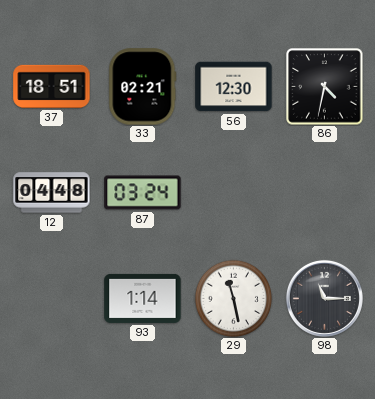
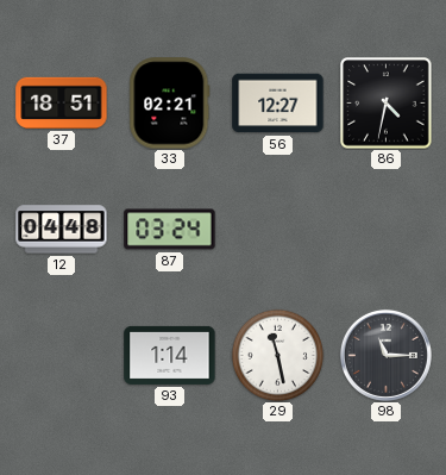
56: 12:30 -> 12:27 (278, 104)
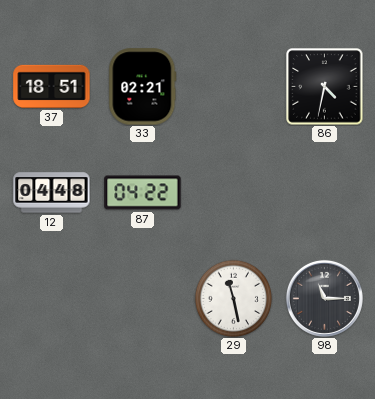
56: 12:27 -> none (278, 104)
87: 03:24 -> 04:22 (143, 193)
93: 1:14 -> none (170, 355)
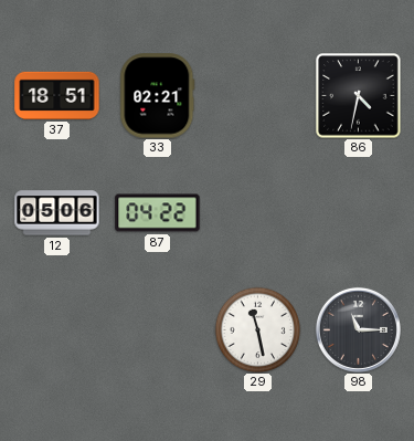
12: 04:48 -> 05:06 (57, 213)
